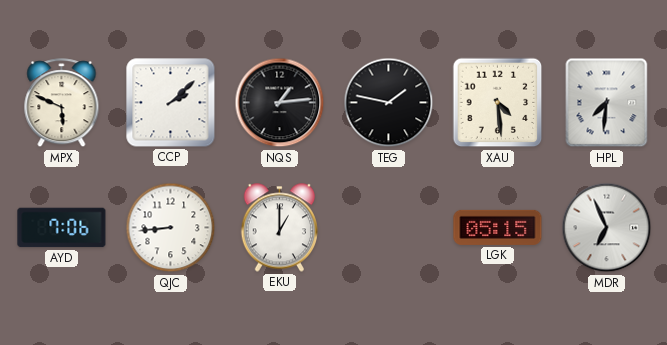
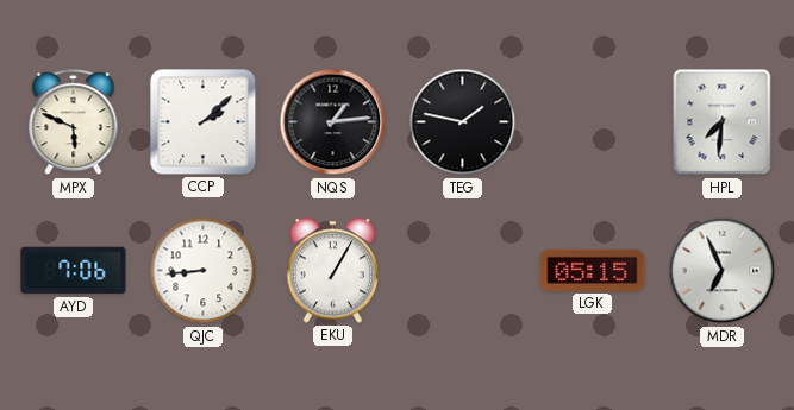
XAU: 4:29 -> none (498, 103)
EKU: 1:00 -> 1:05 (333, 271)
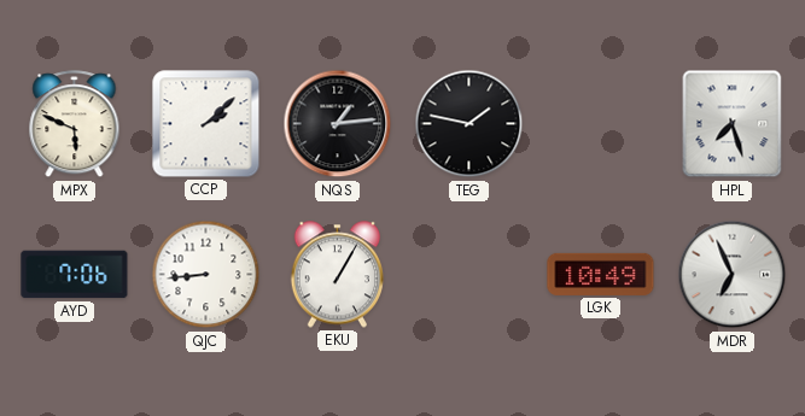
HPL: 7:31 -> 7:27 (733, 124)
LGK: 05:15 -> 10:49 (601, 274)
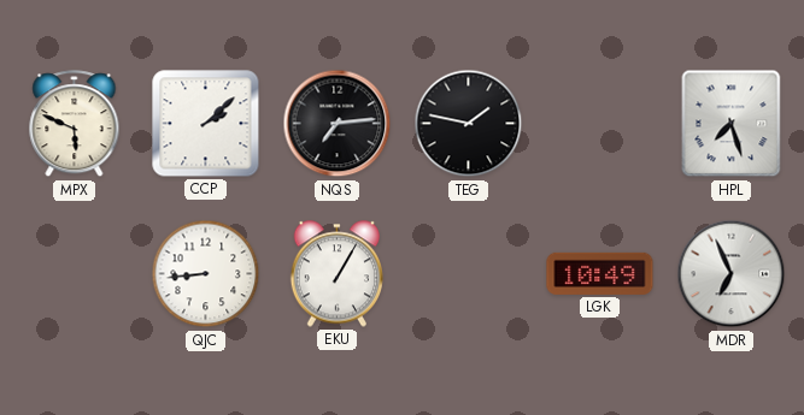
NQS: 1:14 -> 7:14 (338, 124)
AYD: 7:06 -> none (75, 275)
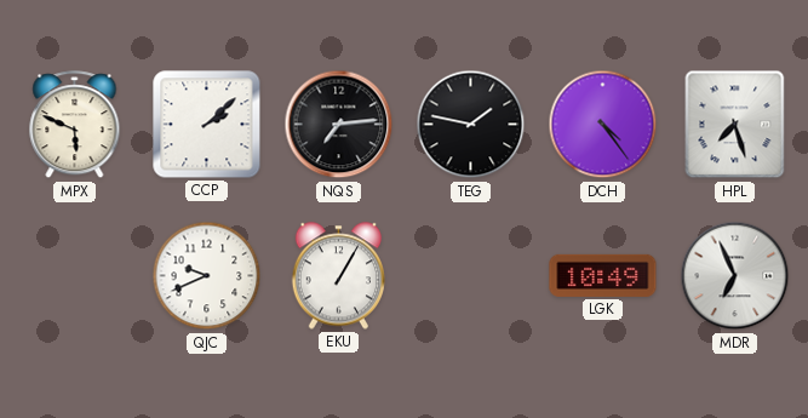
DCH: none -> 4:24 (603, 125)
QJC: 8:44 -> 9:41 (207, 276)
